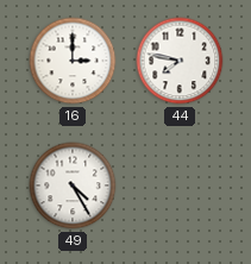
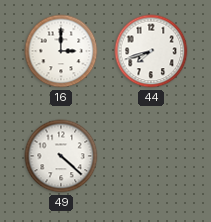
44: 7:47 -> 7:42 (151, 51)
49: 4:25 -> 4:22 (61, 156)
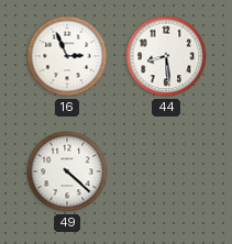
16: 3:00 -> 2:56 (67, 56)
44: 7:42 -> 8:29 (166, 56)
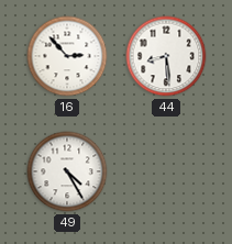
16: 2:56 -> 2:53 (67, 56)
49: 4:22 -> 4:25 (67, 171)
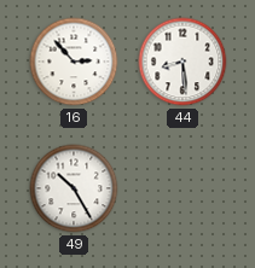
49: 4:25 -> 10:25 (74, 188)
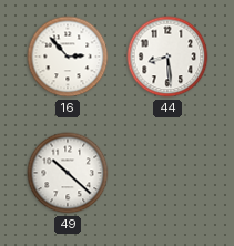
49: 10:25 -> 10:22 (68, 173)
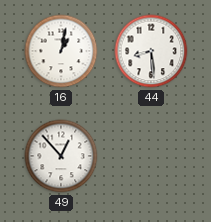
16: 2:53 -> 1:02 (61, 51)
49: 10:22 -> 12:53 (61, 156)
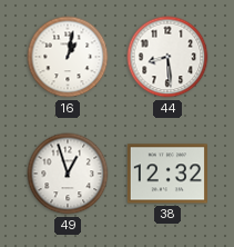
49: 12:53 -> 12:57 (68, 174)
38: none -> 12:32 (167, 174)
